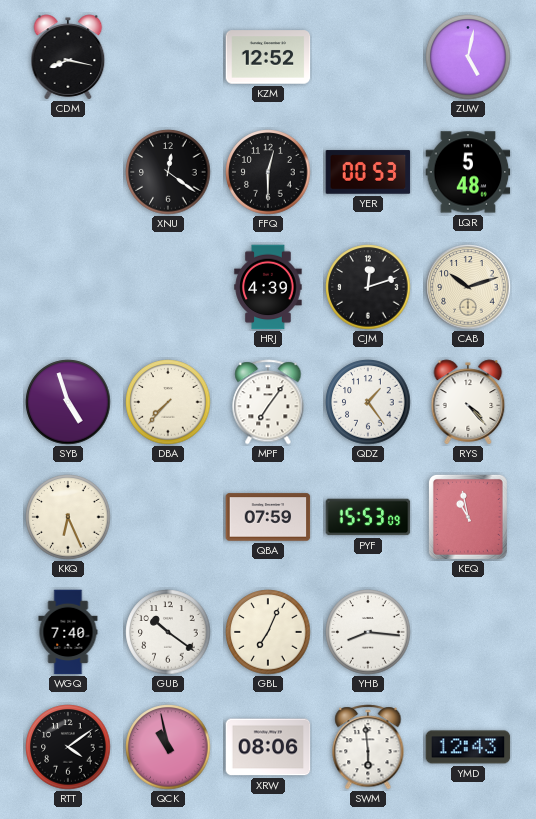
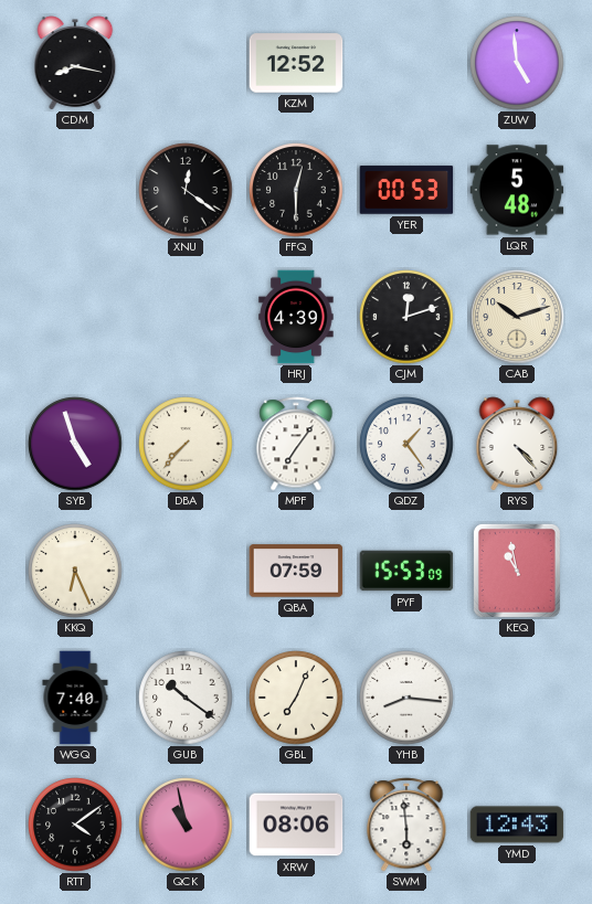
ZUW: 5:02 -> 4:59 (517, 63)
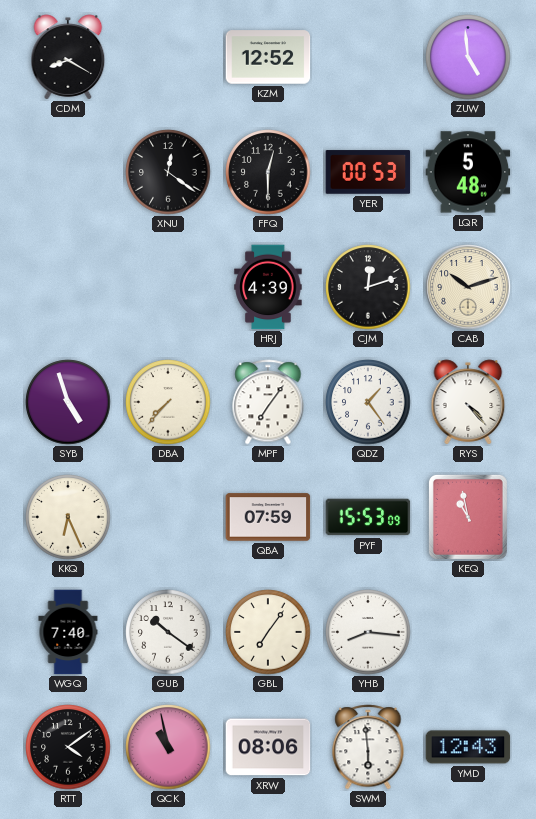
CDM: 8:17 -> 8:20 (68, 57)
GBL: 7:04 -> 7:06 (268, 632)
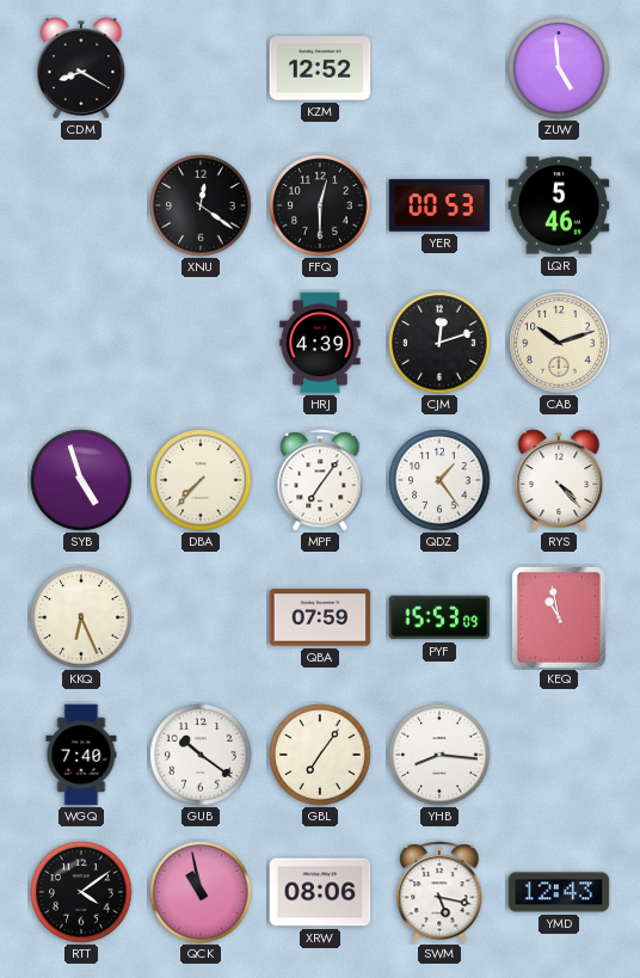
LQR: 5:48 -> 5:46 (559, 205)
SWM: 5:59 -> 5:17 (439, 892)
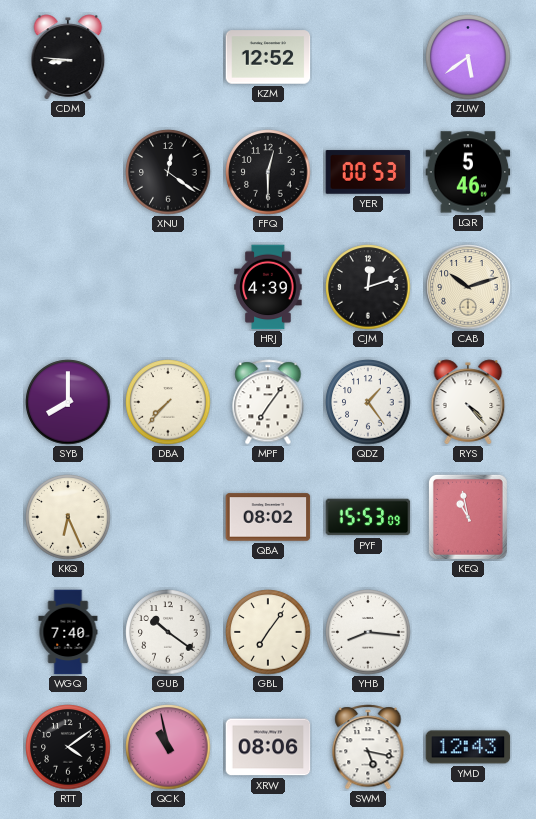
CDM: 8:20 -> 8:46 (68, 57)
ZUW: 4:59 -> 5:39 (468, 57)
SYB: 4:57 -> 8:00 (68, 402)
QBA: 07:59 -> 08:02 (268, 517)
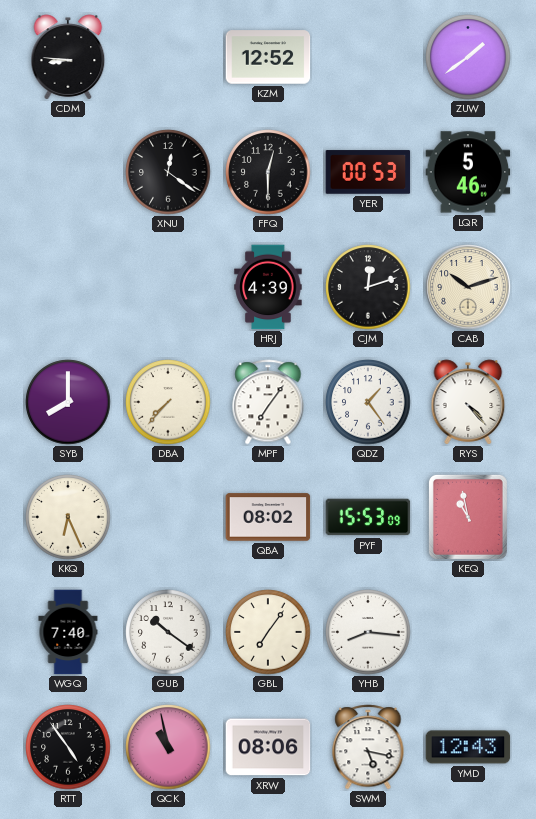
ZUW: 5:39 -> 1:39 (468, 57)
RTT: 4:09 -> 4:54 (68, 747)
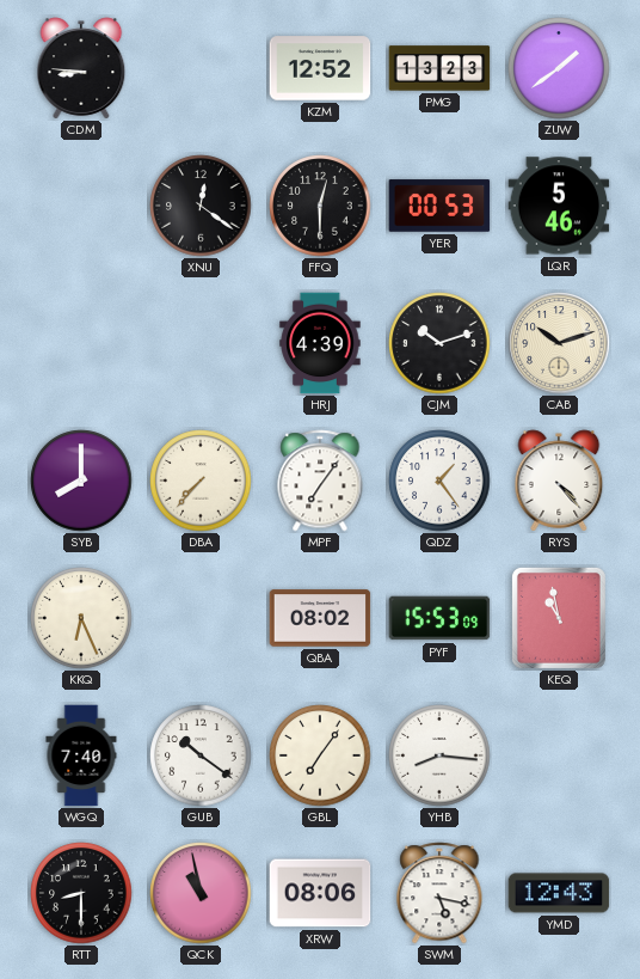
PMG: none -> 13:23 (439, 68)
CJM: 12:12 -> 10:12 (439, 343)
RTT: 4:54 -> 8:30 (81, 893)
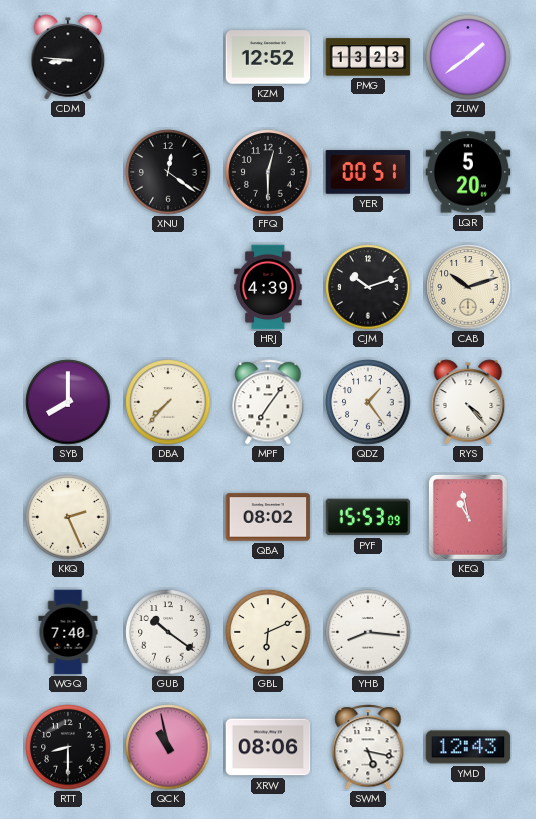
YER: 00:53 -> 00:51 (368, 172)
LQR: 5:46 -> 5:20 (468, 172)
KKQ: 6:26 -> 2:26 (68, 517)
GBL: 7:06 -> 6:11 (268, 632)
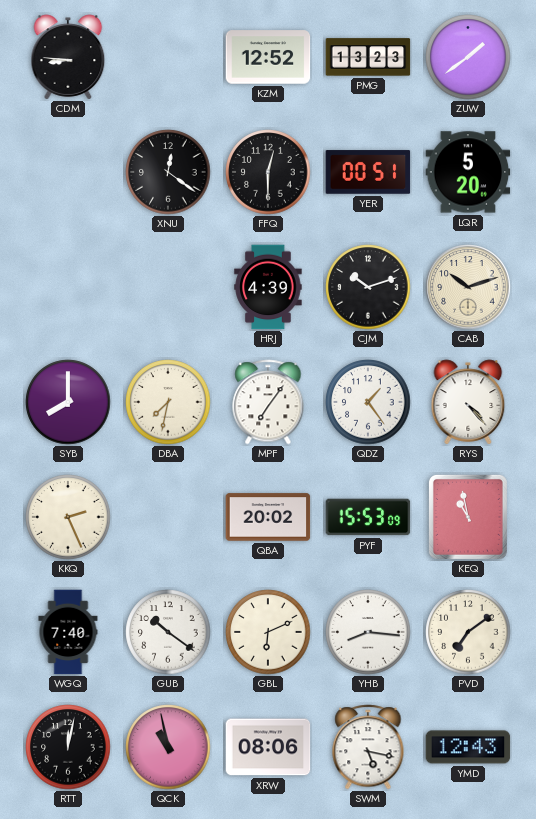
DBA: 7:37 -> 7:32 (168, 402)
QBA: 08:02 -> 20:02 (268, 517)
PVD: none -> 7:09 (468, 632)
RTT: 8:30 -> 12:02 (68, 747)
